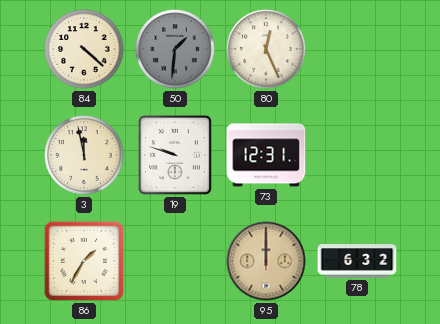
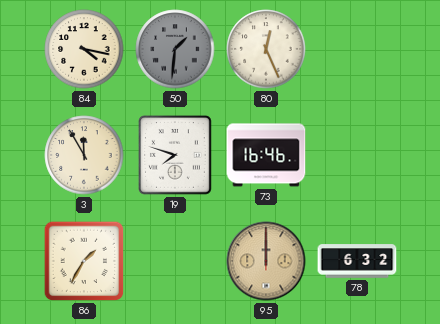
84: 4:22 -> 4:17 (84, 49)
3: 11:58 -> 11:55 (84, 155)
19: 9:48 -> 7:48 (176, 155)
73: 12:31 -> 16:46 (266, 155)
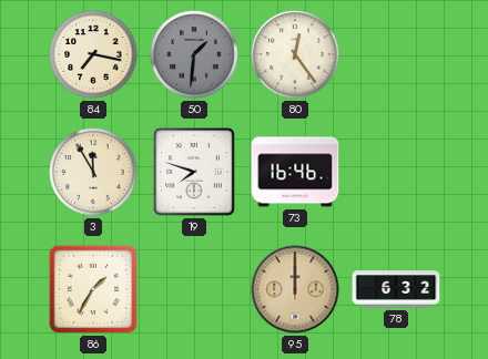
84: 4:17 -> 7:17 (93, 54)
80: 12:26 -> 12:24 (295, 54)
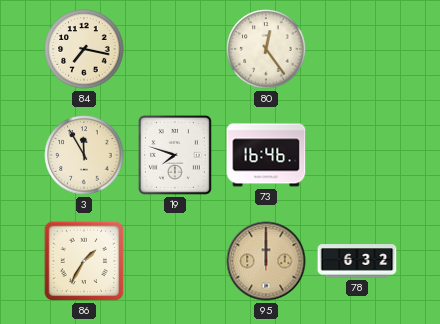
50: 1:31 -> none (194, 54)
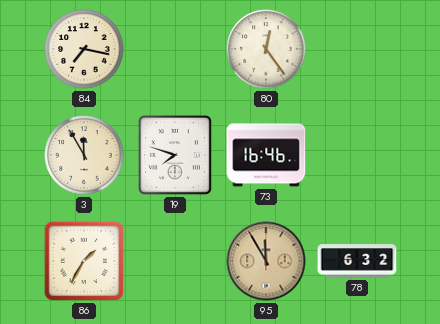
95: 12:00 -> 11:55 (266, 261)
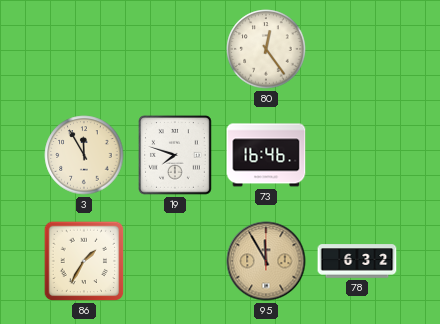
84: 7:17 -> none (84, 49)
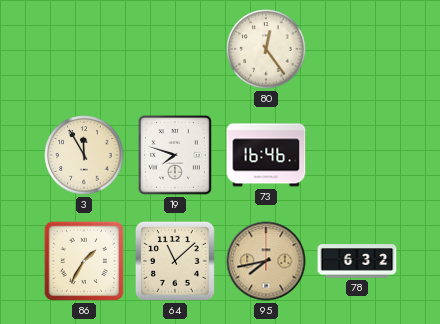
64: none -> 11:08 (175, 261)
95: 11:55 -> 7:43 (266, 261)
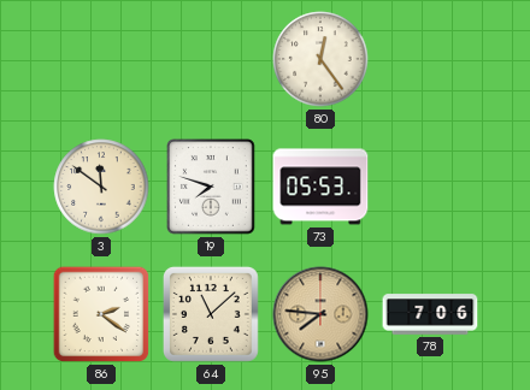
3: 11:55 -> 11:51 (101, 187)
73: 16:46 -> 05:53 (320, 187)
86: 1:35 -> 2:21 (101, 314)
95: 7:43 -> 7:46 (320, 314)
78: 6:32 -> 7:06 (430, 314)
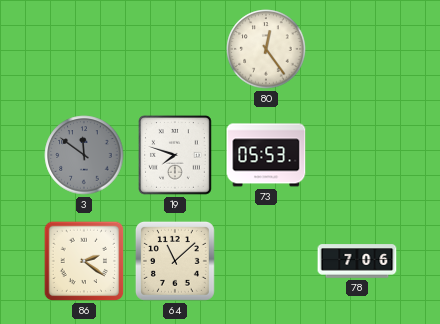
3 dial: cream -> grey (84, 155)
95: 7:46 -> none (320, 314)
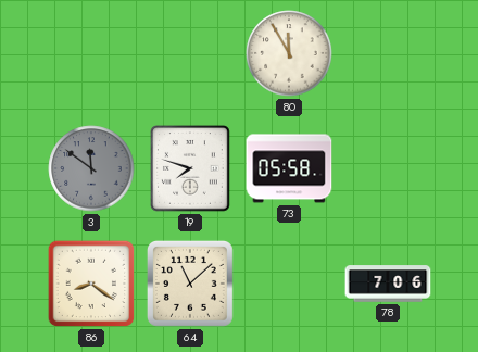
80: 12:24 -> 11:55 (289, 53)
73: 05:53 -> 05:58 (289, 168)
86: 2:21 -> 8:21 (91, 284)
